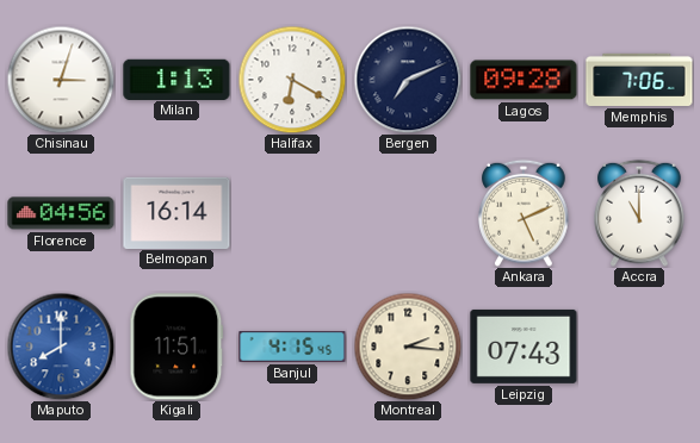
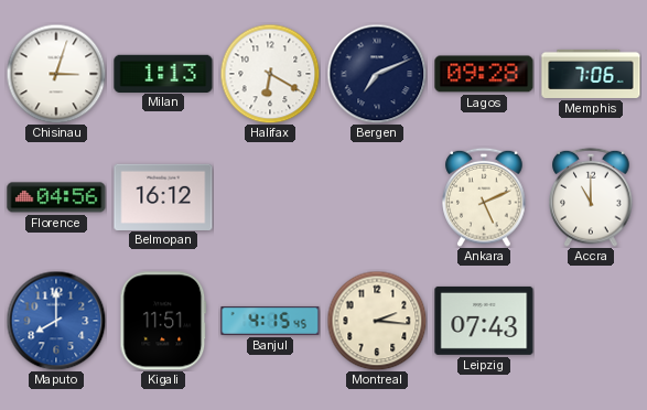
Belmopan: 16:14 -> 16:12 (163, 196)
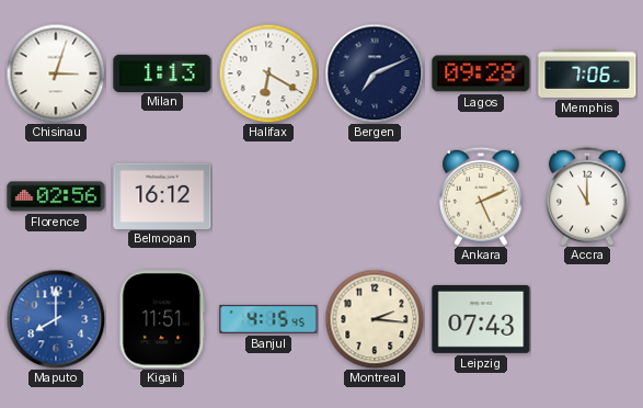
Florence: 04:56 -> 02:56 (56, 196)
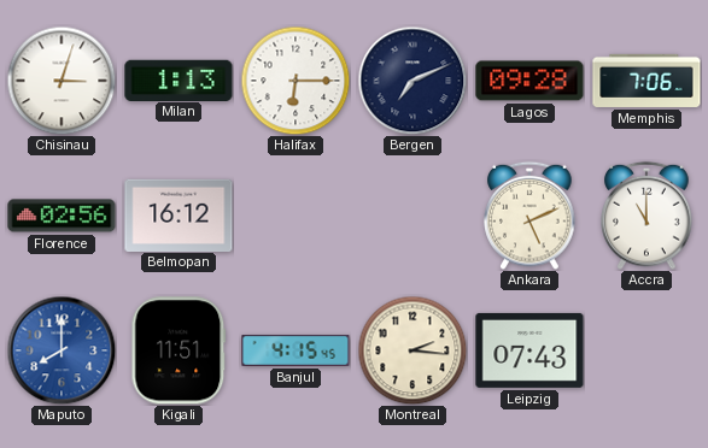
Halifax: 6:20 -> 6:15 (296, 81)
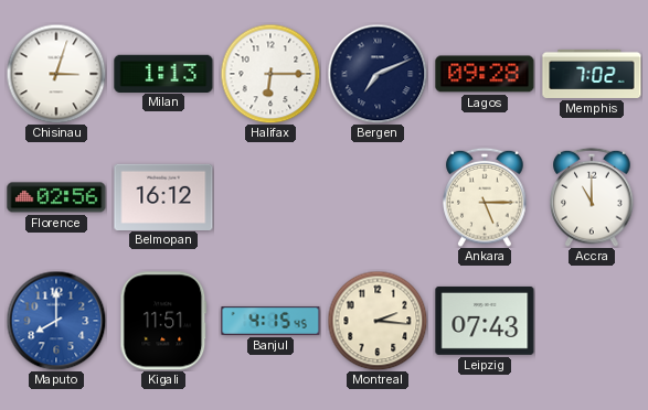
Memphis: 7:06 -> 7:02 (592, 74)
Ankara: 5:11 -> 5:15 (485, 197)
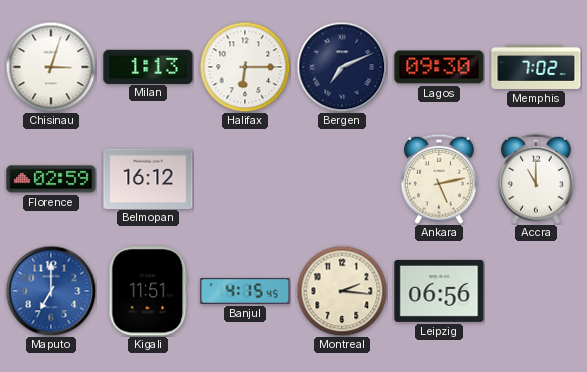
Lagos: 09:28 -> 09:30 (439, 67)
Florence: 02:56 -> 02:59 (51, 179)
Ankara: 5:15 -> 5:13 (439, 179)
Maputo: 8:00 -> 7:00 (51, 291)
Leipzig: 07:43 -> 06:56 (439, 291)
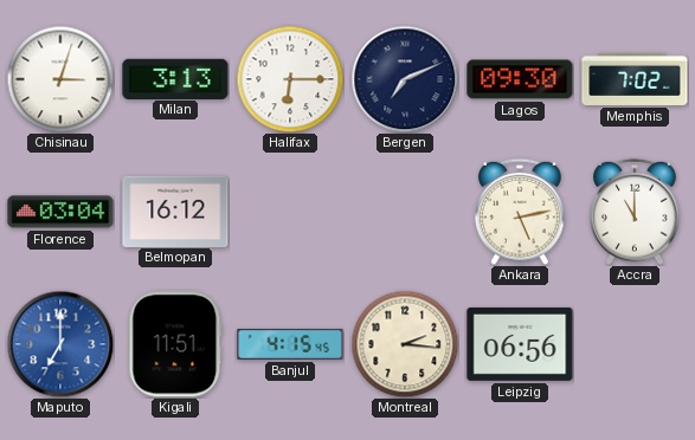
Milan: 1:13 -> 3:13 (175, 78)
Florence: 02:59 -> 03:04 (60, 212)
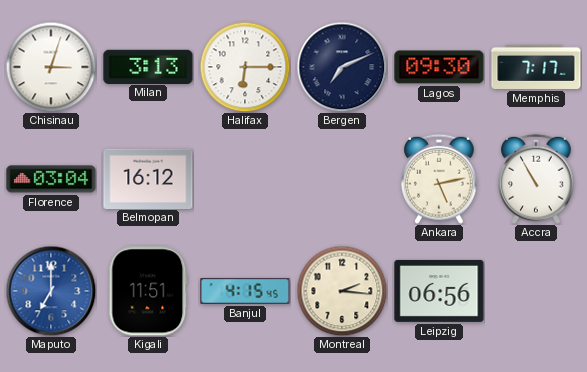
Memphis: 7:02 -> 7:17 (536, 67)
Accra: 11:00 -> 10:55 (536, 179)
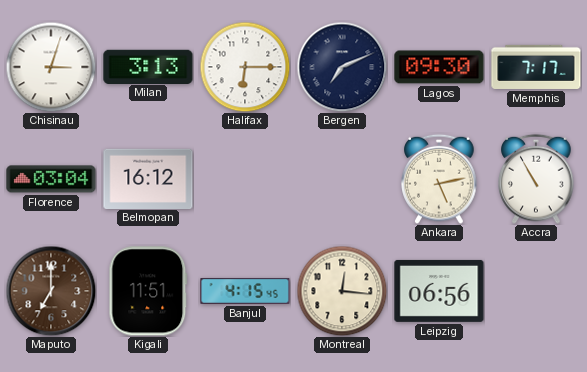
Maputo dial: blue -> brown (51, 291)
Montreal: 2:16 -> 12:16 (342, 291)
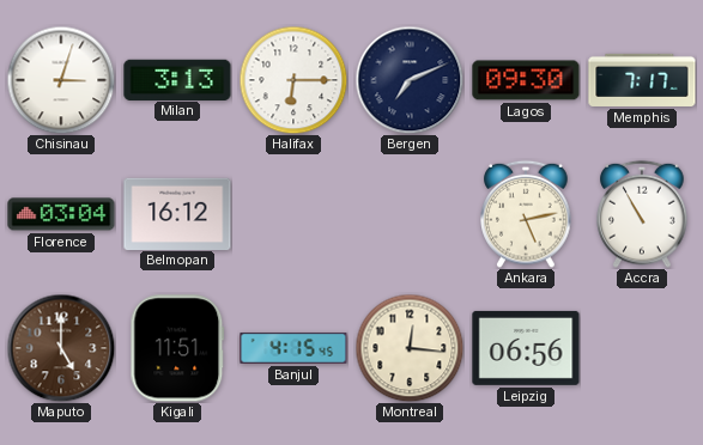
Maputo: 7:00 -> 5:00 (61, 348)
